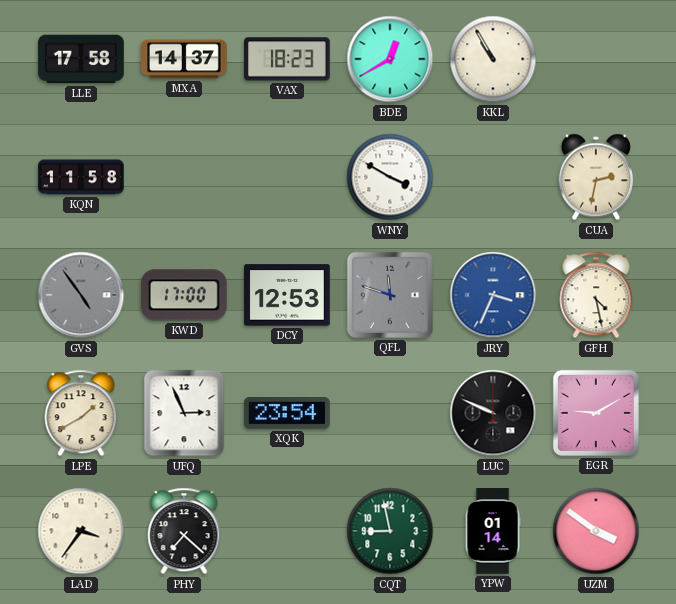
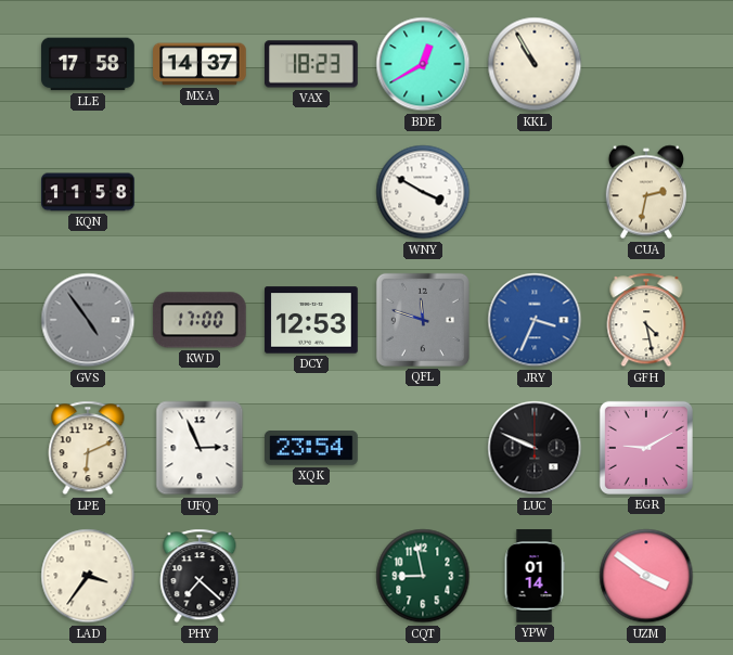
LPE: 1:40 -> 6:11 (88, 448)
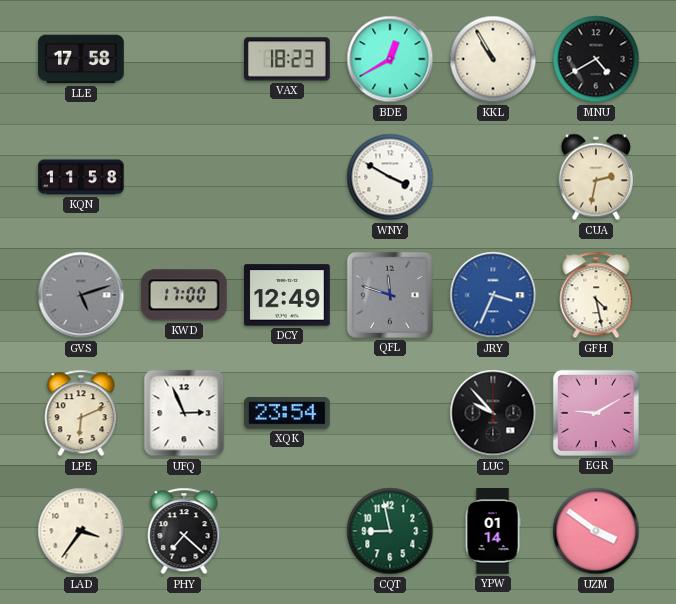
MXA: 14:37 -> none (200, 64)
MNU: none -> 4:40 (596, 59)
GVS: 4:54 -> 5:12 (81, 295)
DCY: 12:53 -> 12:49 (287, 295)
LUC: 9:49 -> 9:53 (493, 413)
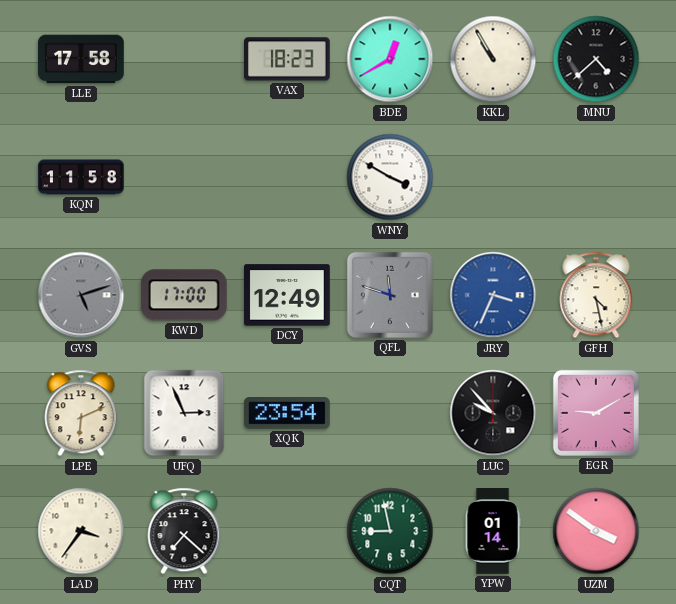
MNU: 4:40 -> 4:38 (596, 59)
CUA: 2:32 -> none (595, 177)
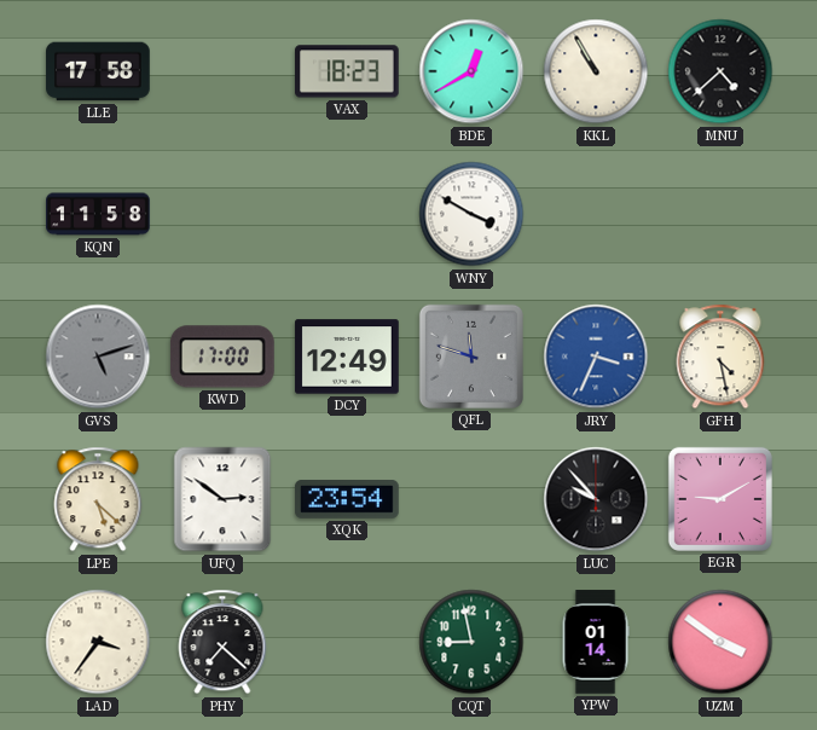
LPE: 6:11 -> 5:22 (98, 499)
UFQ: 2:56 -> 2:51 (222, 499)
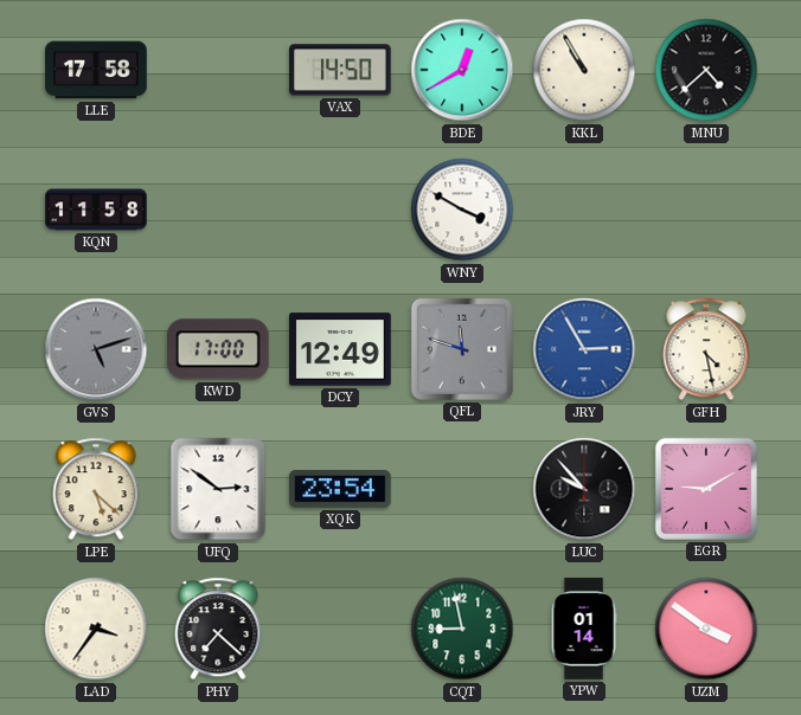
VAX: 18:23 -> 14:50 (341, 70)
JRY: 3:34 -> 2:55 (584, 349)
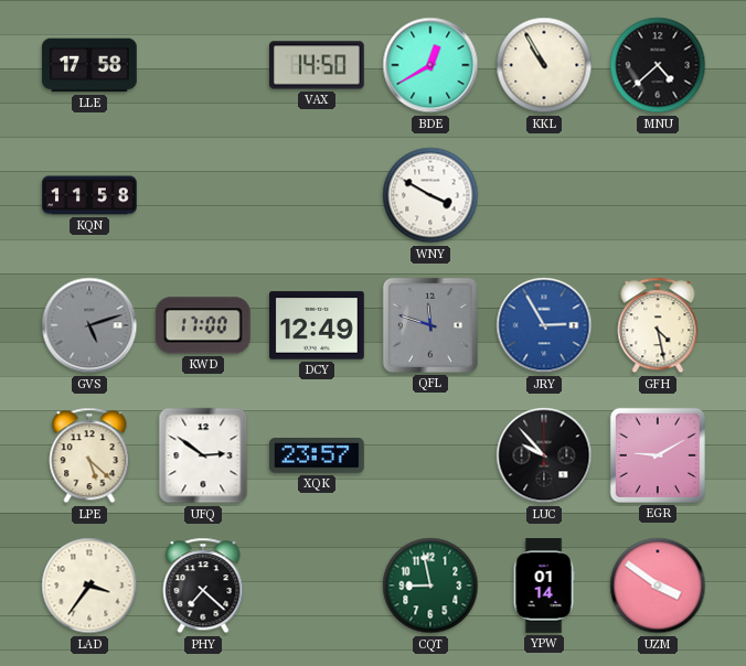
XQK: 23:54 -> 23:57 (317, 456)
